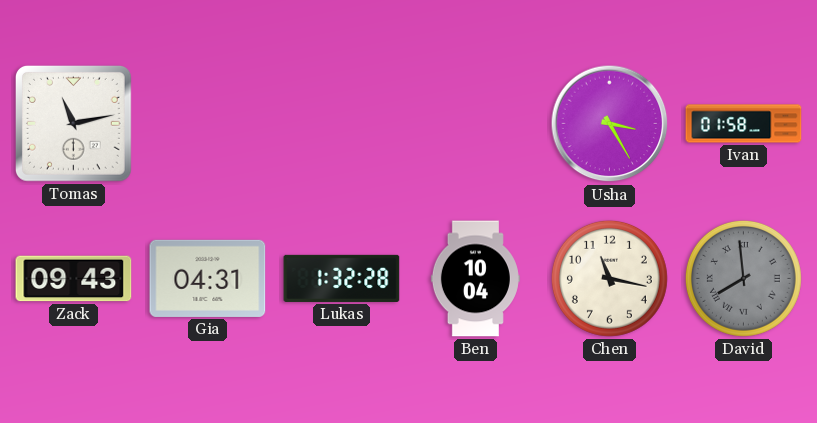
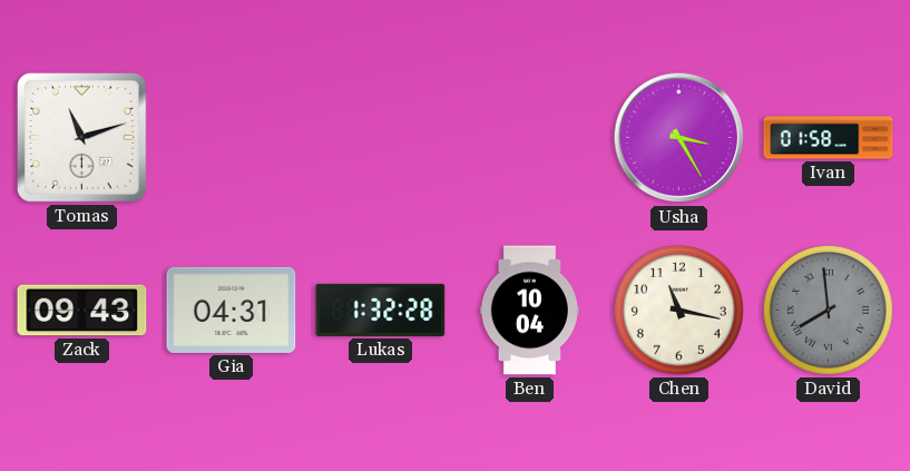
Tomas: 11:13 -> 11:12 (81, 137)
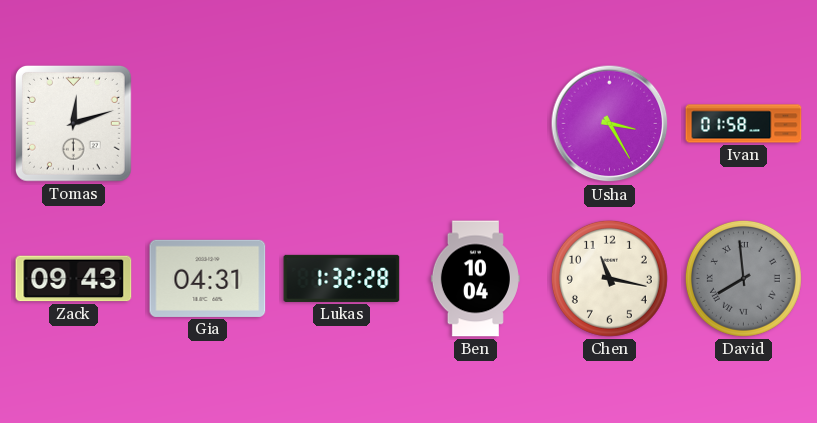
Tomas: 11:12 -> 12:12 (73, 123)
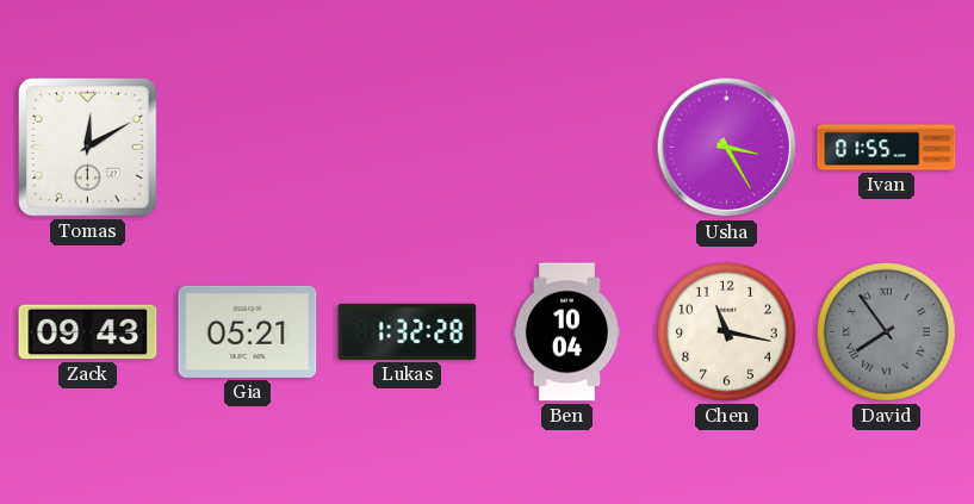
Tomas: 12:12 -> 12:10 (87, 147)
Ivan: 01:58 -> 01:55 (887, 148)
Gia: 04:31 -> 05:21 (248, 331)
David: 7:59 -> 7:54 (886, 331)
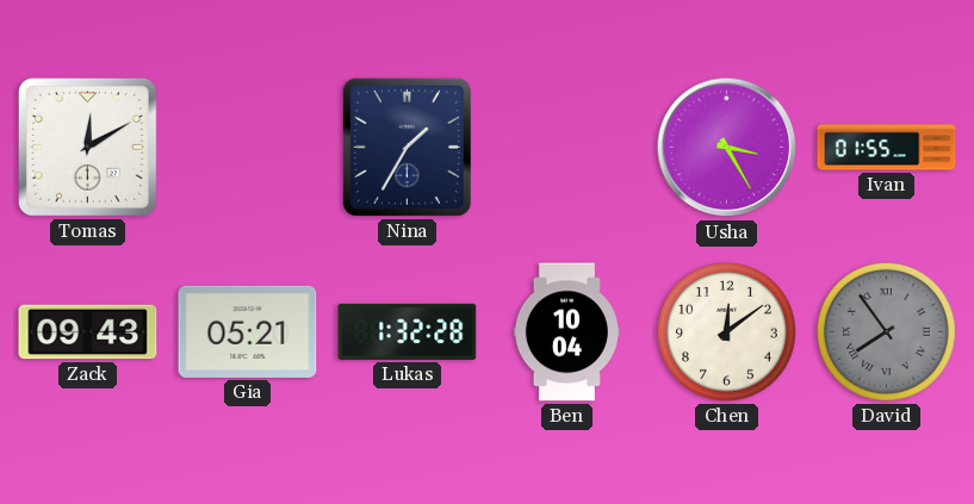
Nina: none -> 1:35 (407, 147)
Chen: 11:17 -> 12:09 (726, 331)
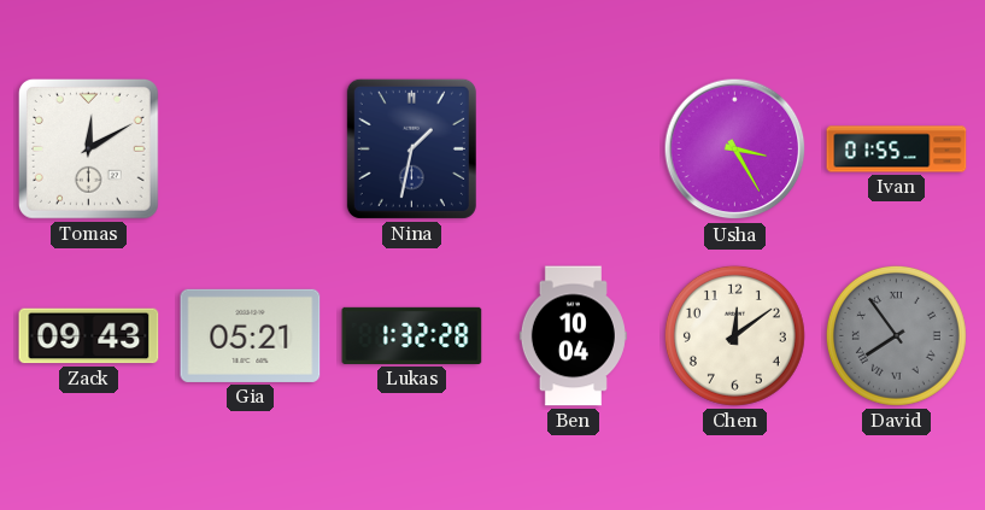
Nina: 1:35 -> 1:32 (411, 148)
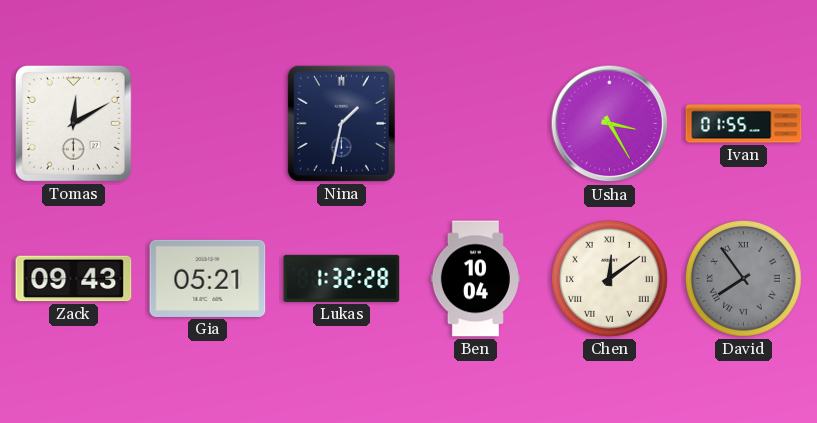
Chen numerals: Arabic -> Roman (609, 278)
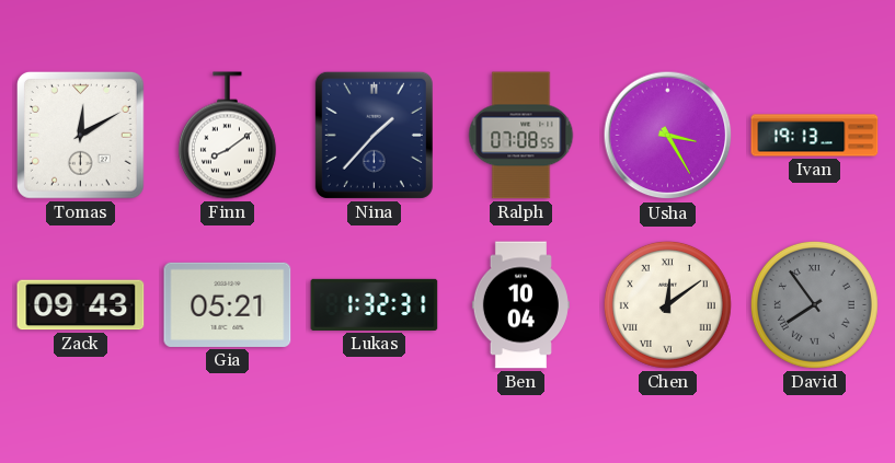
Finn: none -> 8:09 (227, 136)
Nina: 1:32 -> 1:37 (374, 135)
Ralph: none -> 07:08 (521, 136)
Ivan: 01:55 -> 19:13 (815, 136)
Lukas: 1:32:28 -> 1:32:31 (375, 304)
